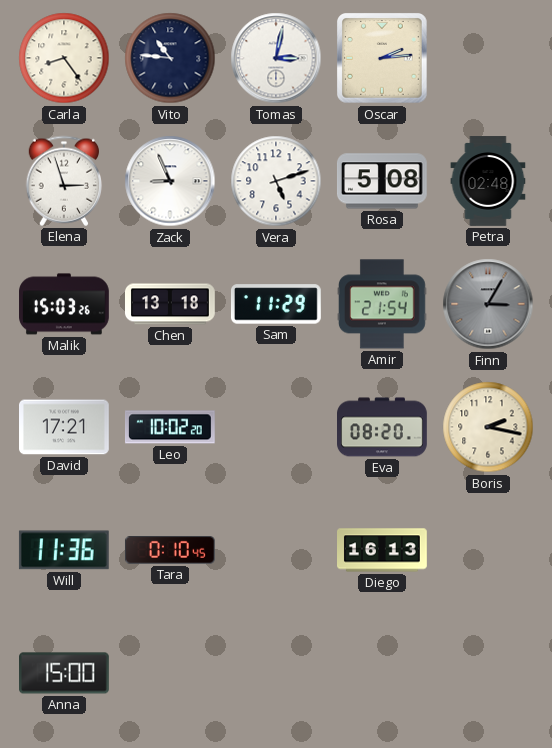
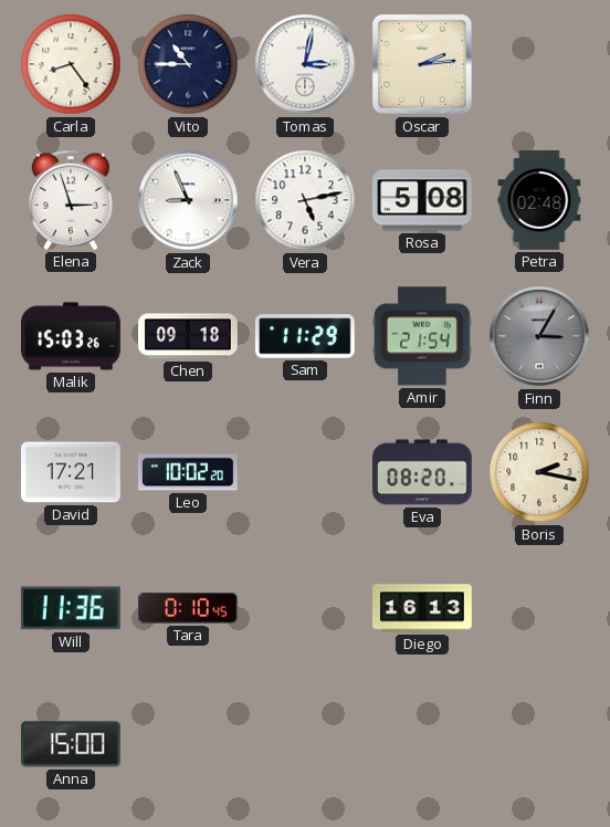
Vito: 10:46 -> 10:45 (188, 64)
Vera: 5:12 -> 5:13 (305, 200)
Chen: 13:18 -> 09:18 (189, 336)
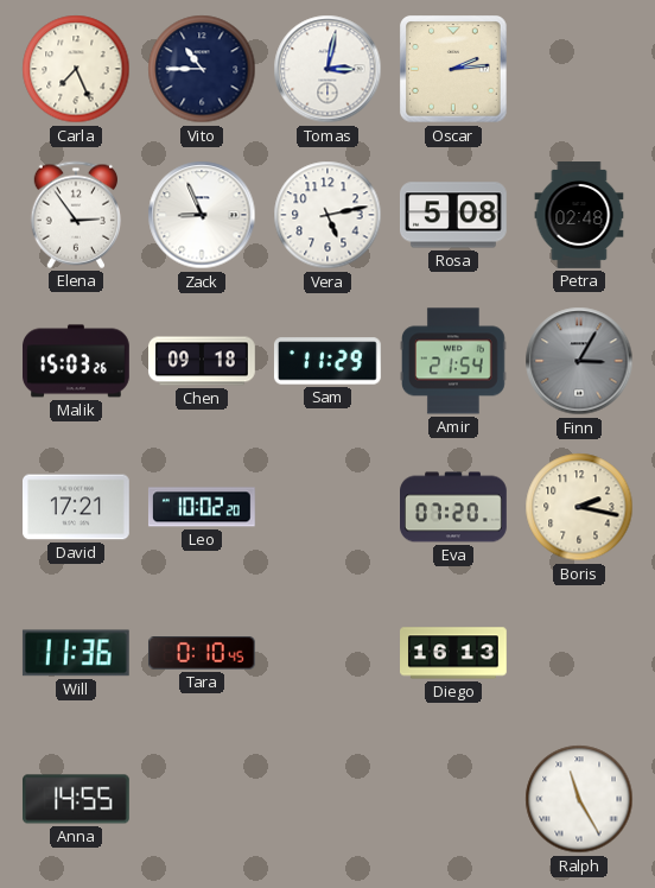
Carla: 8:24 -> 7:26 (76, 69)
Elena: 2:57 -> 2:54 (76, 215)
Eva: 08:20 -> 07:20 (454, 507)
Anna: 15:00 -> 14:55 (77, 799)
Ralph: none -> 11:25 (579, 799)
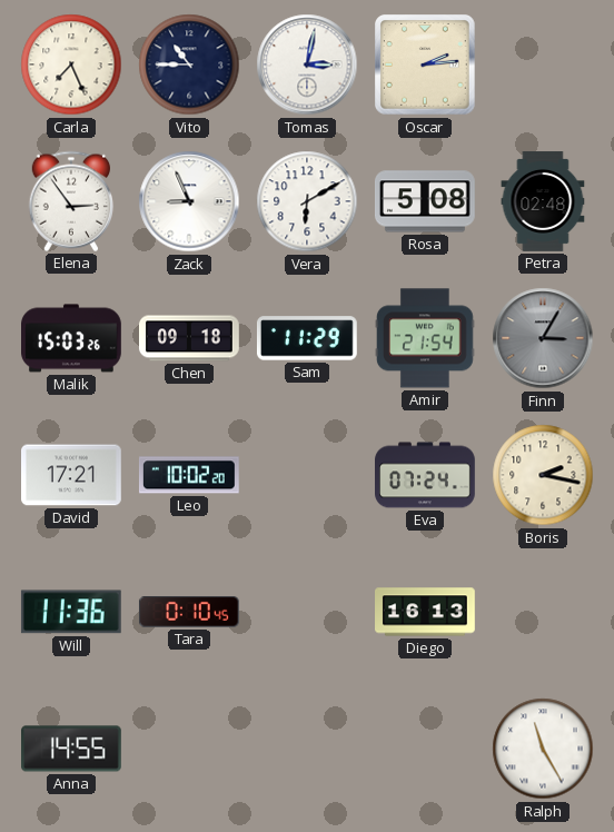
Vera: 5:13 -> 6:10 (307, 201)
Eva: 07:20 -> 07:24 (426, 475)
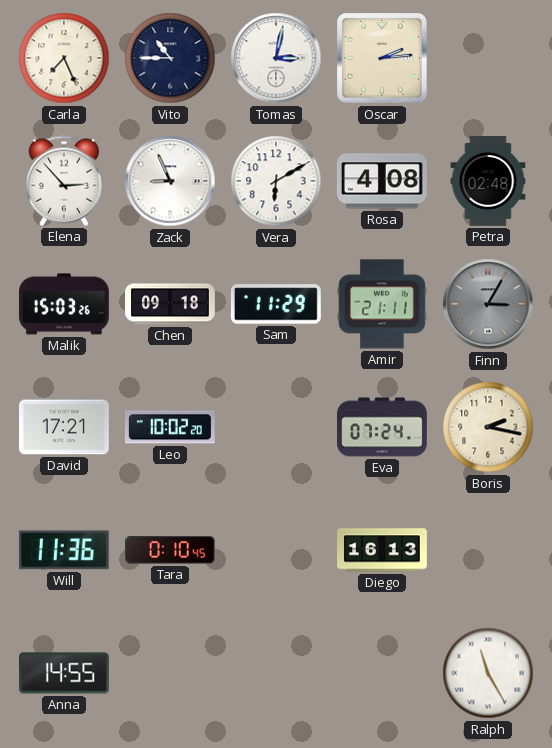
Elena: 2:54 -> 2:53 (64, 181)
Rosa: 5:08 -> 4:08 (382, 181)
Amir: 21:54 -> 21:11 (383, 304)
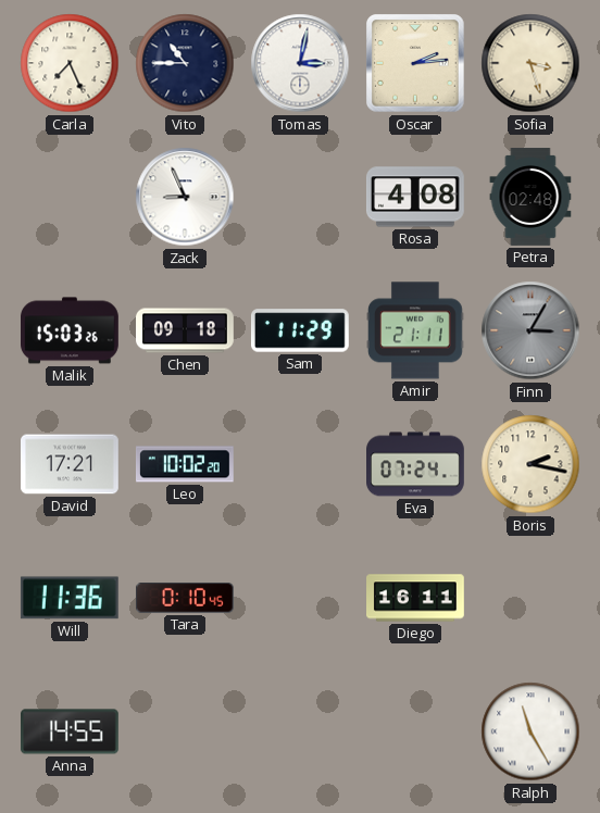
Sofia: none -> 3:27 (530, 63)
Elena: 2:53 -> none (64, 181)
Vera: 6:10 -> none (276, 181)
Diego: 16:13 -> 16:11 (416, 598)
